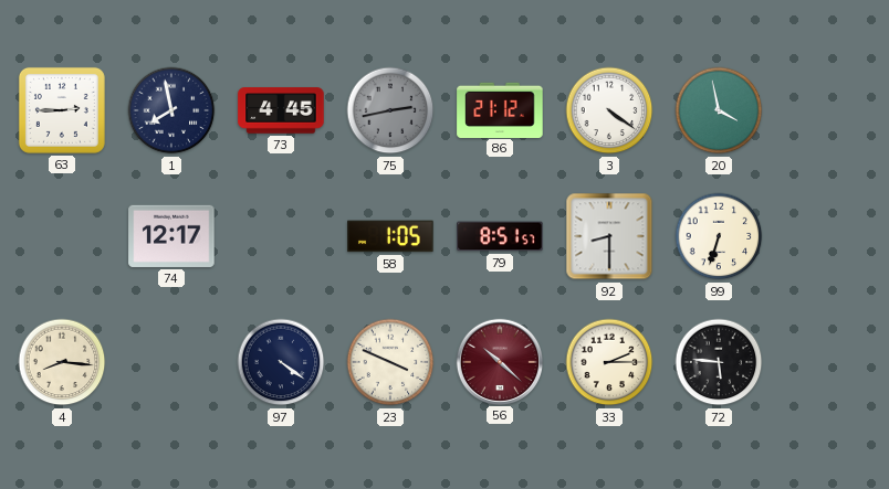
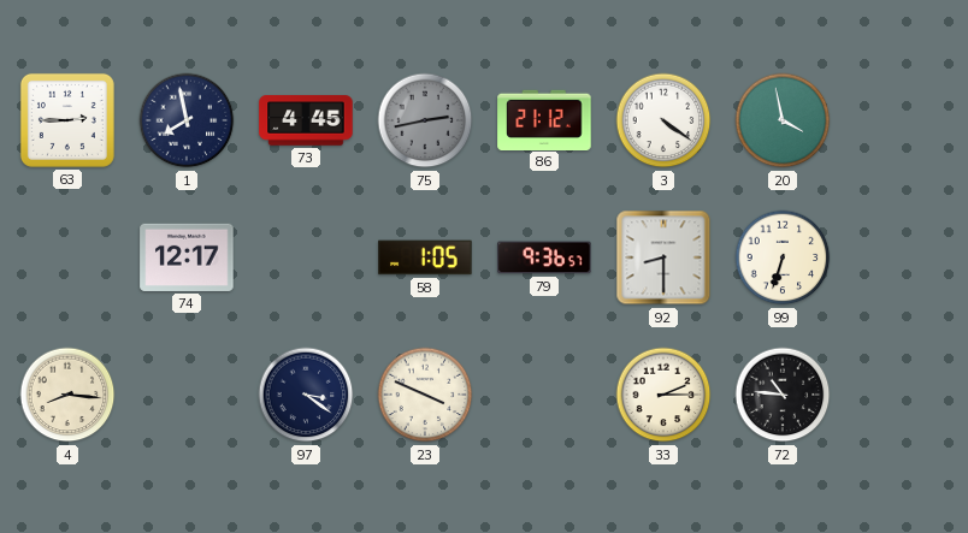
79: 8:51 -> 9:36 (544, 257)
97: 4:21 -> 3:21 (306, 395)
56: 10:22 -> none (499, 361)
72: 5:46 -> 10:46 (783, 395)
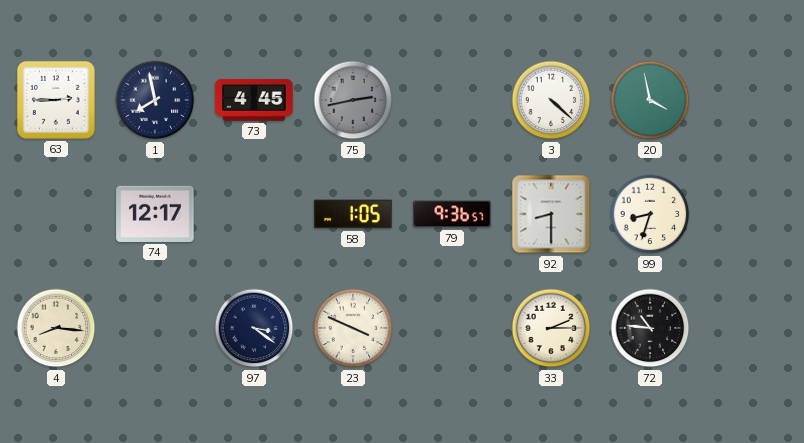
86: 21:12 -> none (544, 119)
3: 4:21 -> 4:22 (551, 100)
99: 6:33 -> 8:33 (650, 214)
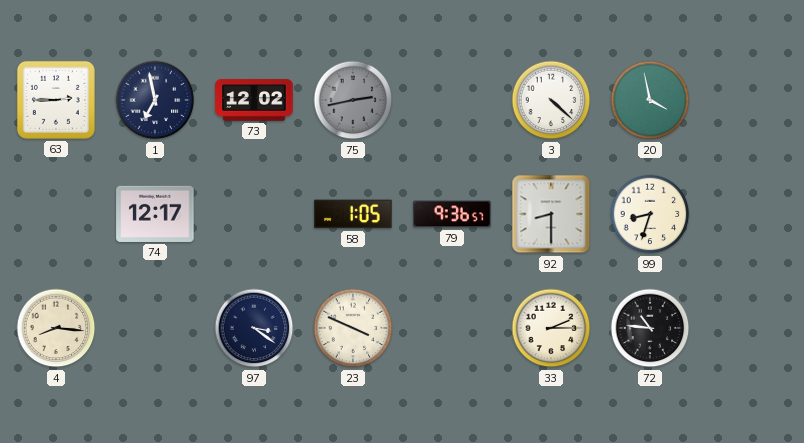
1: 7:58 -> 6:58 (155, 100)
73: 4:45 -> 12:02 (254, 100)
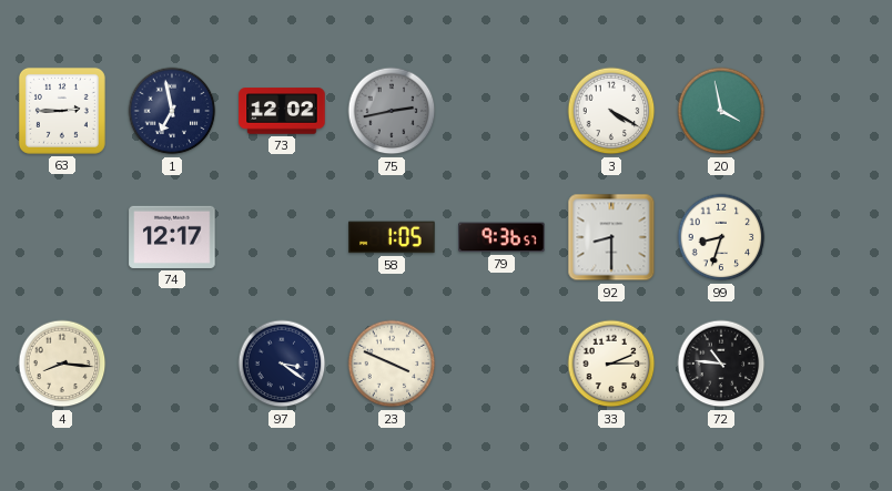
3: 4:22 -> 4:20 (611, 111)
